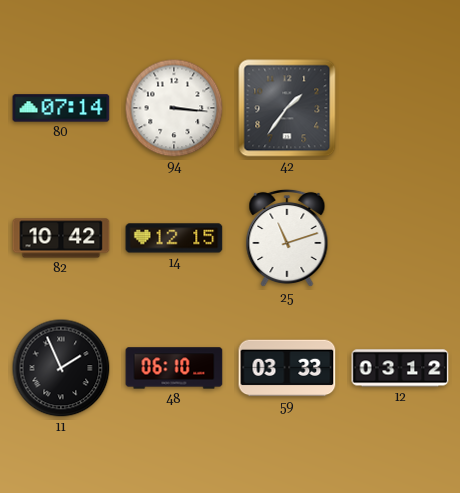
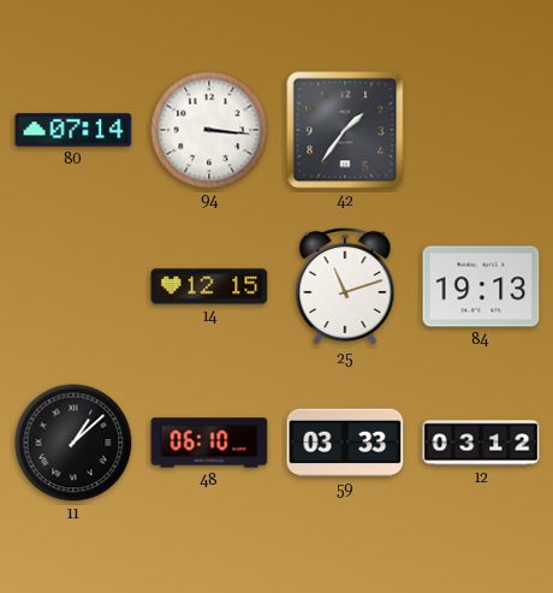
82: 10:42 -> none (61, 238)
84: none -> 19:13 (481, 286)
11: 1:56 -> 1:08 (73, 443)
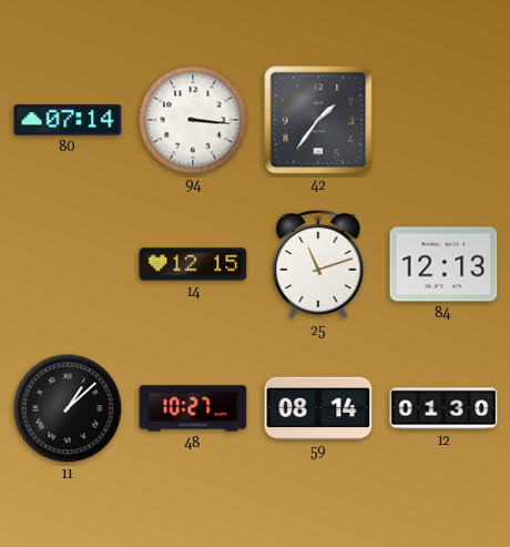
84: 19:13 -> 12:13 (443, 264)
48: 06:10 -> 10:27 (193, 408)
59: 03:33 -> 08:14 (318, 408)
12: 03:12 -> 01:30 (443, 408)
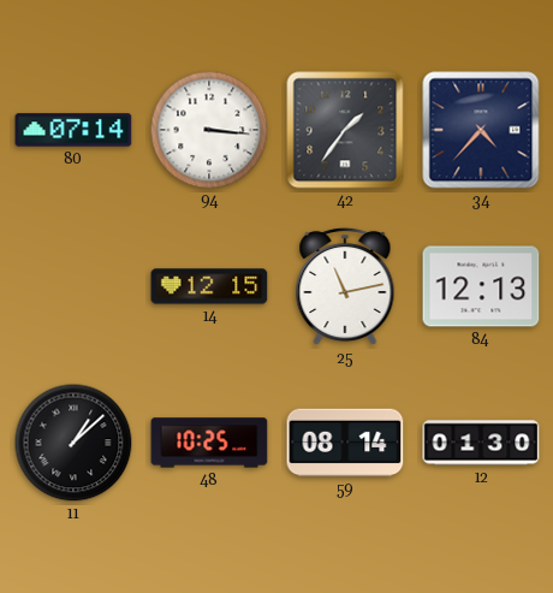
34: none -> 4:37 (481, 130)
25: 11:12 -> 11:13 (345, 286)
48: 10:27 -> 10:25 (209, 443)
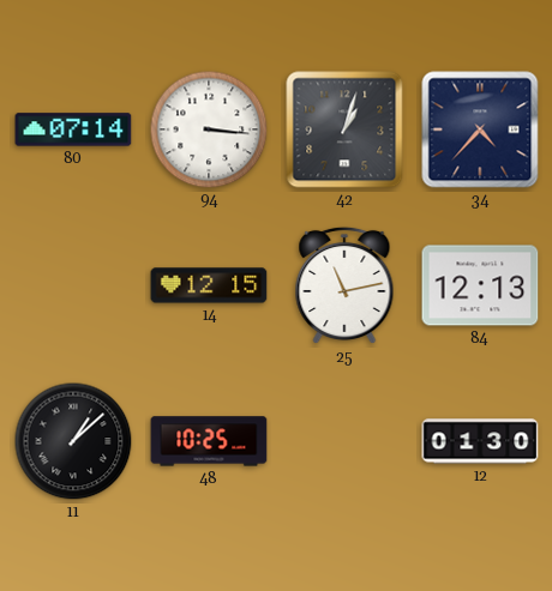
42: 1:36 -> 1:03 (344, 129)
59: 08:14 -> none (345, 443)
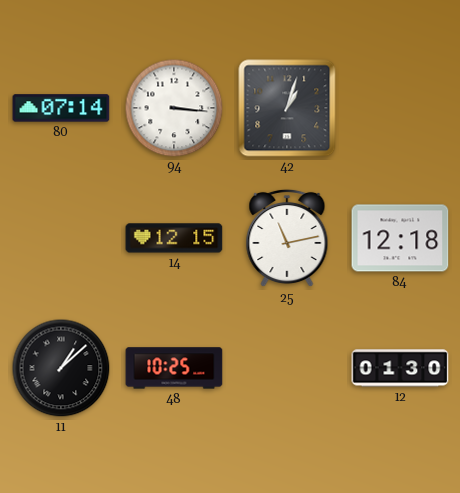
34: 4:37 -> none (480, 129)
84: 12:13 -> 12:18 (400, 238)
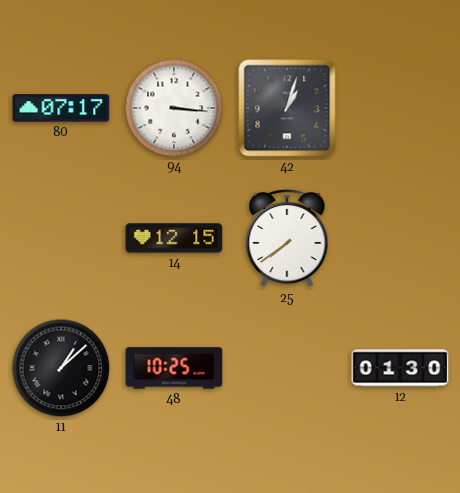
80: 07:14 -> 07:17 (61, 108)
25: 11:13 -> 7:39 (287, 238)
84: 12:18 -> none (400, 238)
